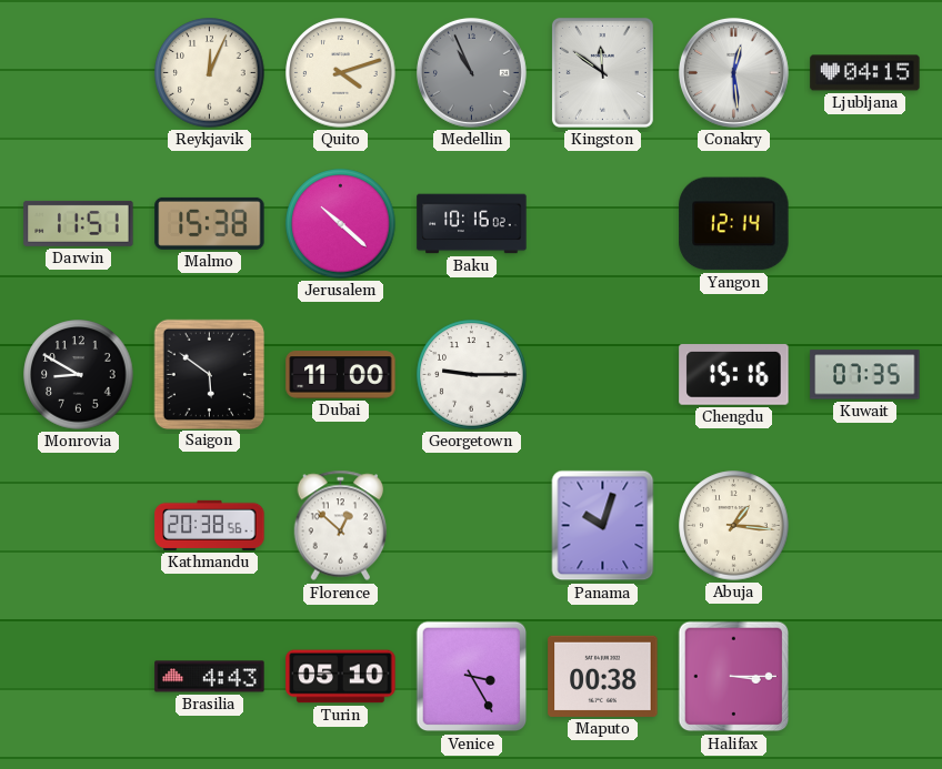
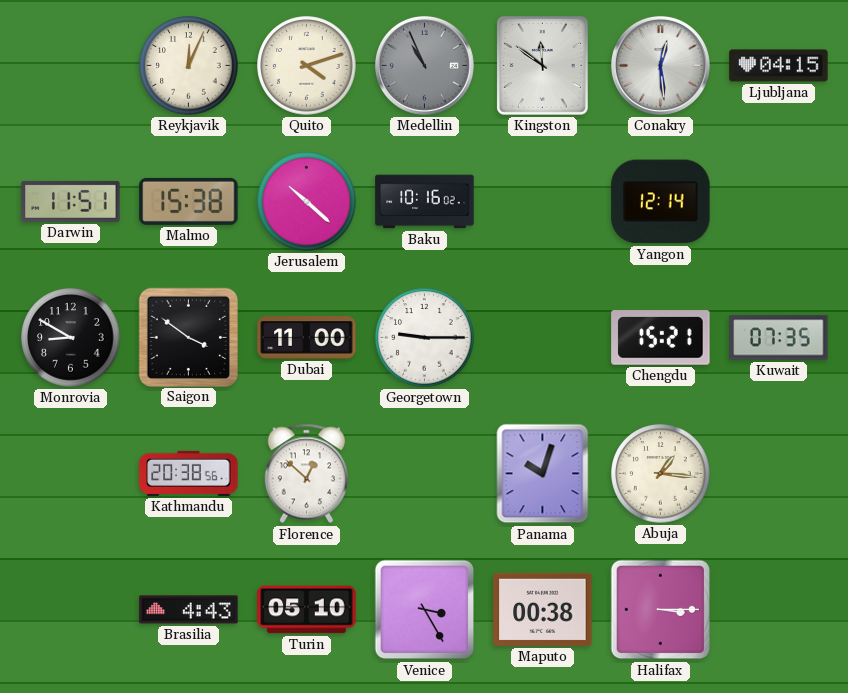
Saigon: 5:51 -> 3:51 (188, 337)
Chengdu: 15:16 -> 15:21 (661, 338)
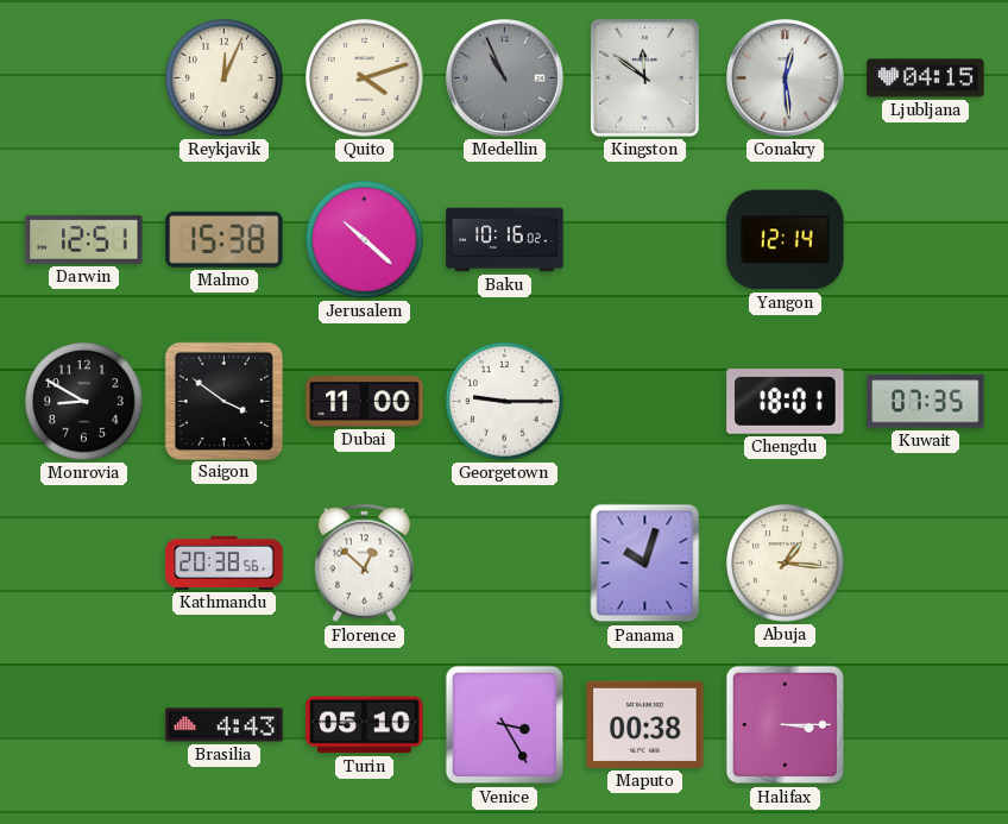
Darwin: 11:51 -> 12:51 (84, 239)
Chengdu: 15:21 -> 18:01 (786, 402)
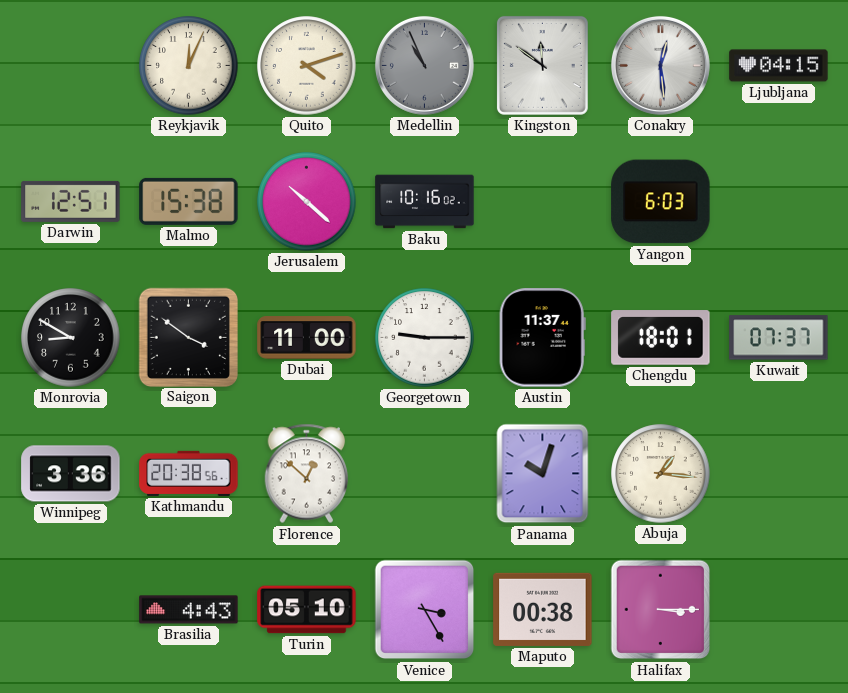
Yangon: 12:14 -> 6:03 (661, 202)
Austin: none -> 11:37 (542, 338)
Kuwait: 07:35 -> 07:37 (779, 338)
Winnipeg: none -> 3:36 (71, 474)
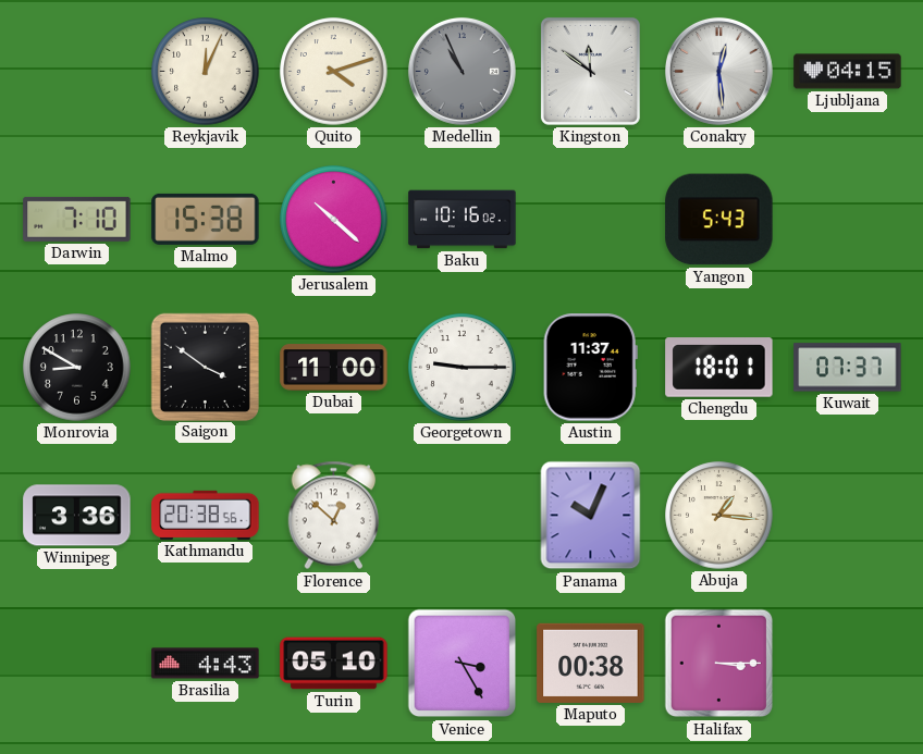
Darwin: 12:51 -> 7:10 (77, 219)
Yangon: 6:03 -> 5:43 (719, 220)
Panama: 10:03 -> 10:04 (591, 516)
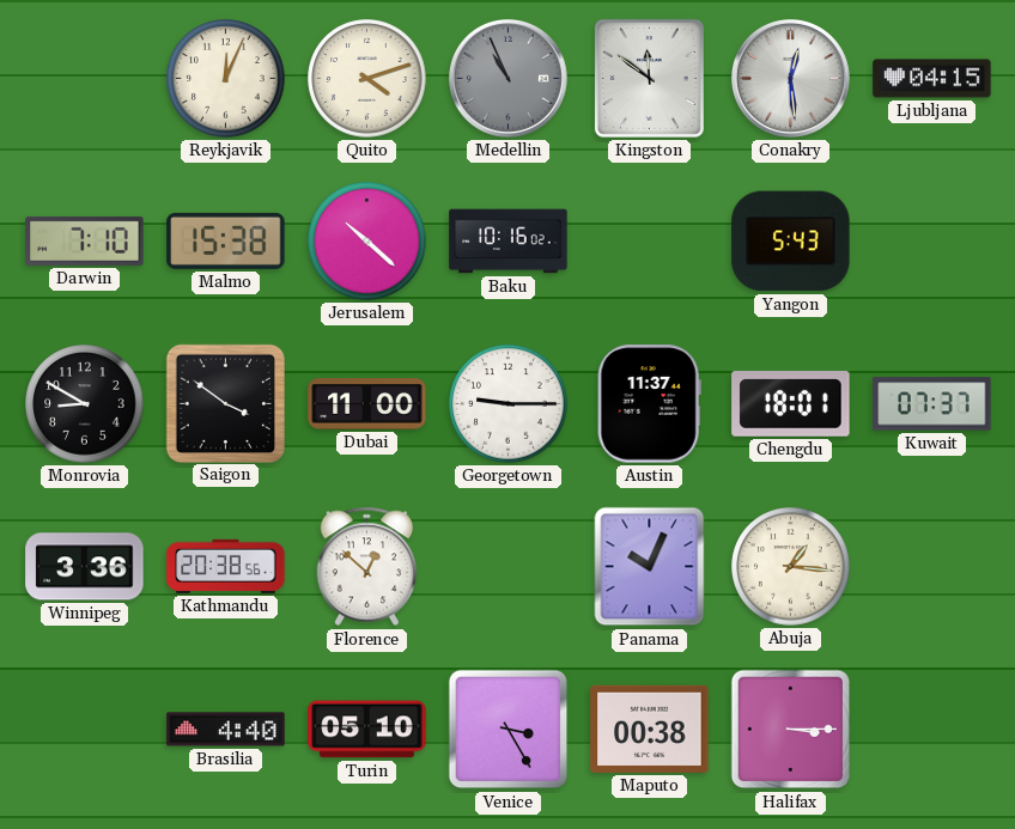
Brasilia: 4:43 -> 4:40 (226, 730)
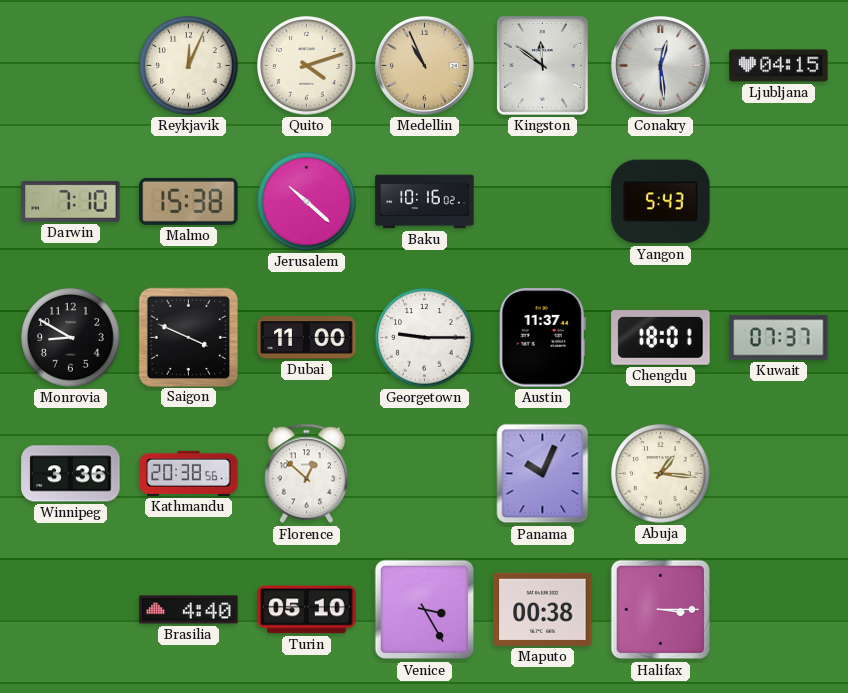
Medellin dial: grey -> champagne (424, 65)
Saigon: 3:51 -> 3:49 (188, 337)
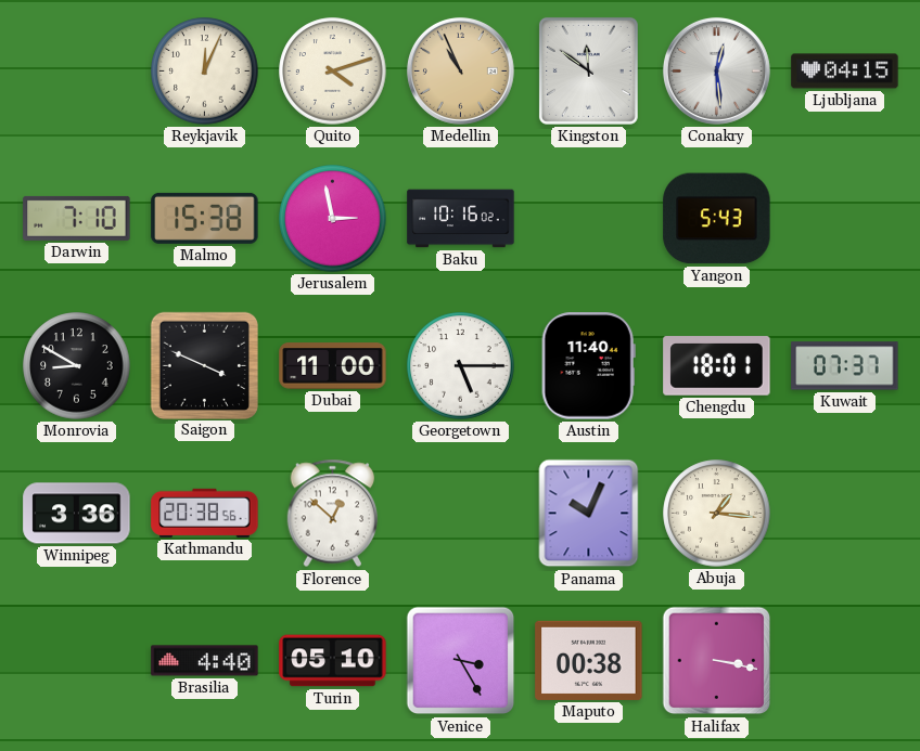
Jerusalem: 10:22 -> 2:58 (333, 219)
Georgetown: 9:15 -> 5:15 (461, 366)
Austin: 11:37 -> 11:40 (588, 366)
Halifax: 3:15 -> 3:17 (717, 661)
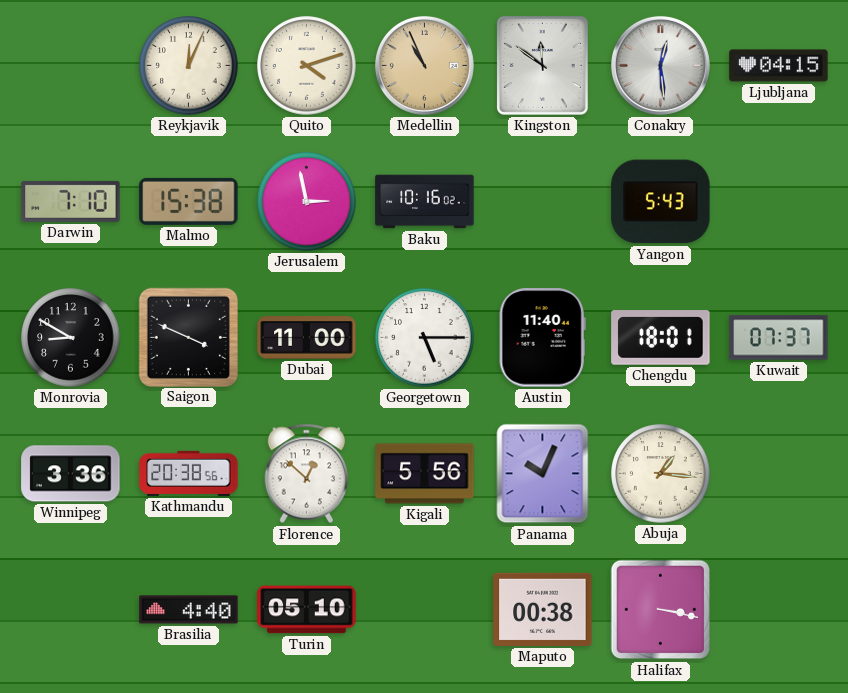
Kigali: none -> 5:56 (425, 474)
Venice: 3:25 -> none (461, 661)
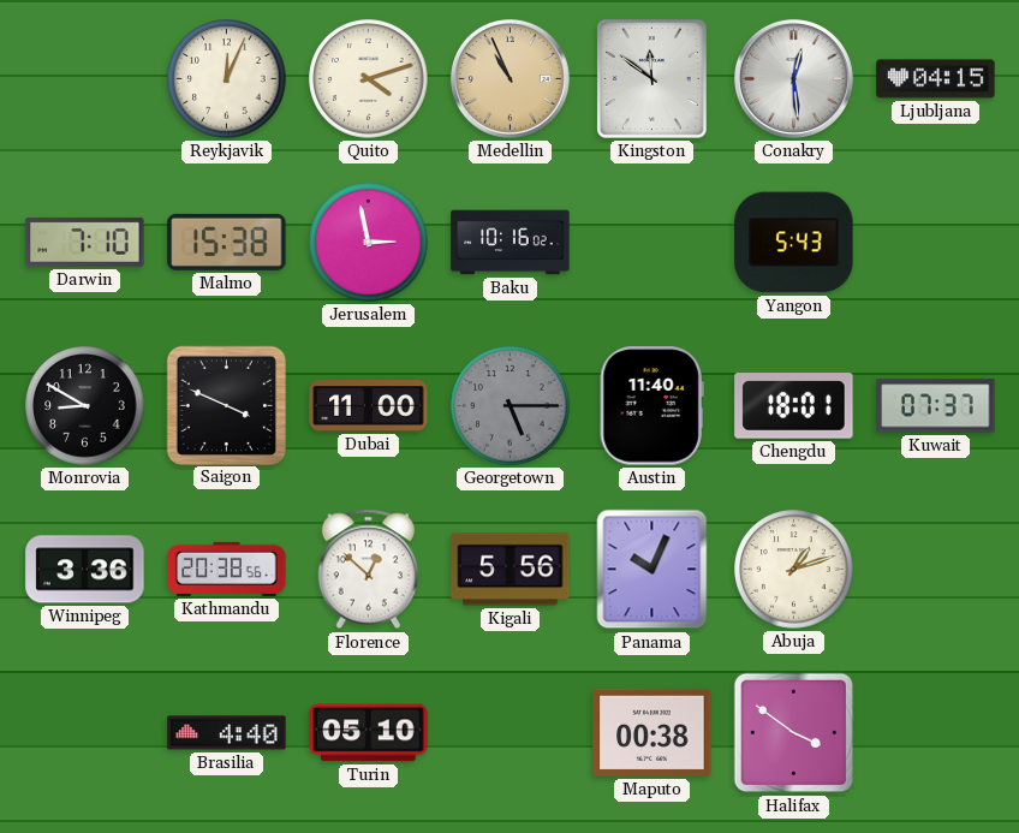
Georgetown dial: white -> grey (511, 406)
Abuja: 1:16 -> 1:12 (794, 570)
Halifax: 3:17 -> 3:51 (794, 733)
